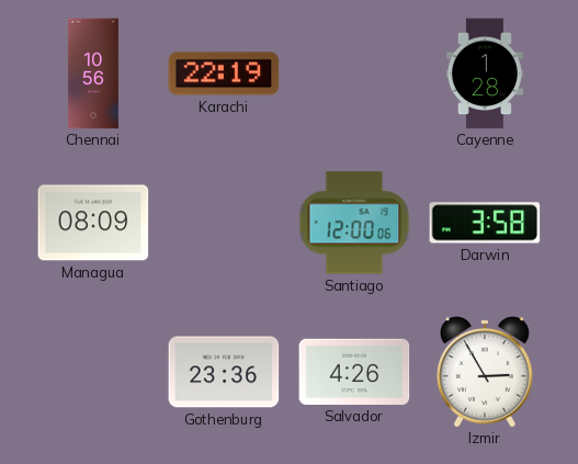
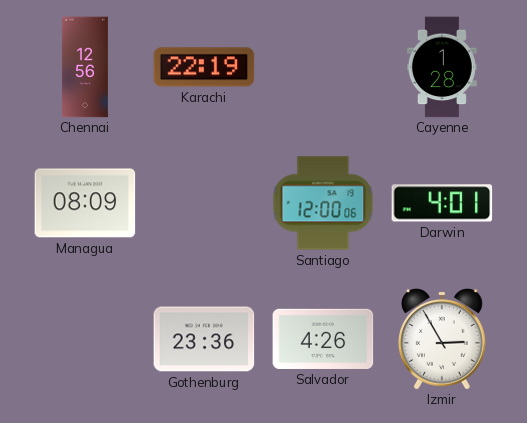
Chennai: 10:56 -> 12:56 (85, 67)
Darwin: 3:58 -> 4:01 (442, 203)
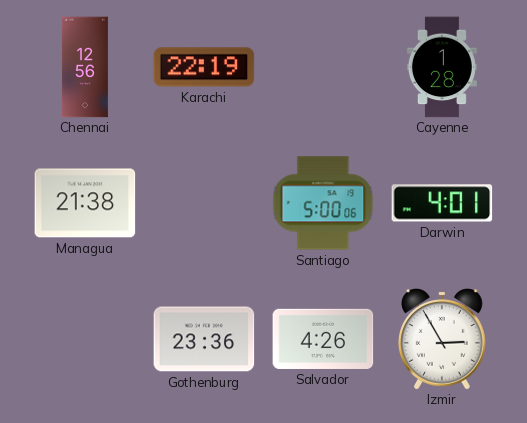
Managua: 08:09 -> 21:38 (85, 203)
Santiago: 12:00 -> 5:00 (323, 203)
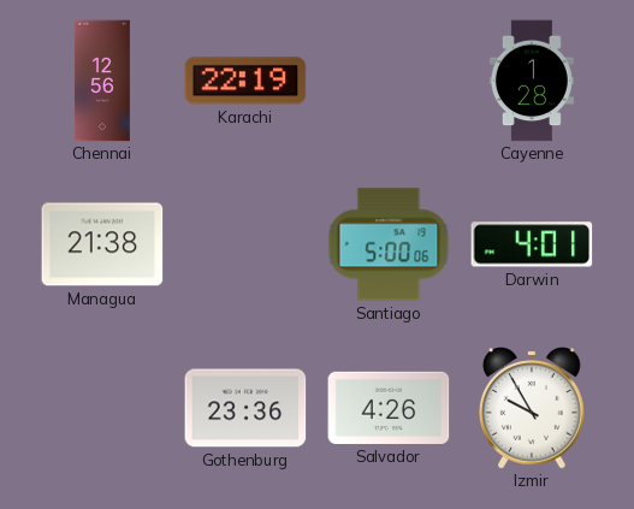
Izmir: 2:55 -> 9:55 (533, 408)
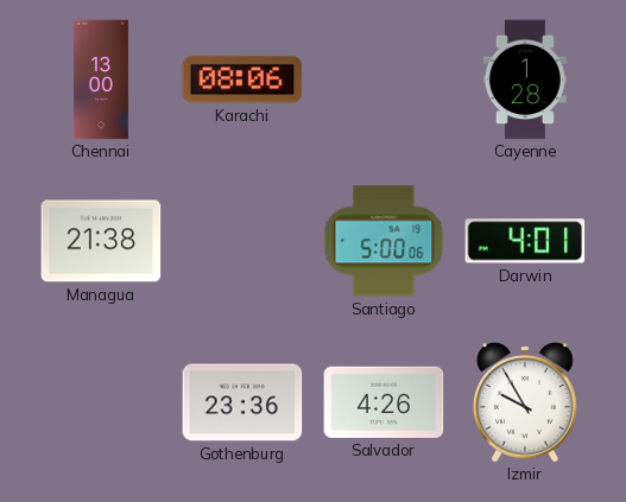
Chennai: 12:56 -> 13:00 (101, 80)
Karachi: 22:19 -> 08:06 (242, 80)
